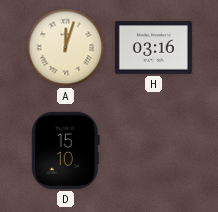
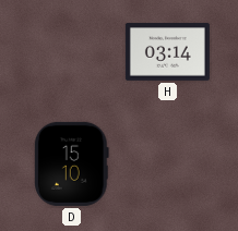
A: 12:03 -> none (66, 48)
H: 03:16 -> 03:14 (167, 52)
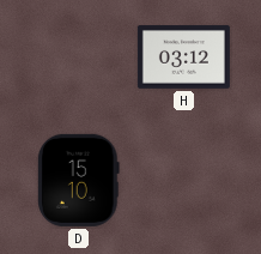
H: 03:14 -> 03:12 (183, 58)
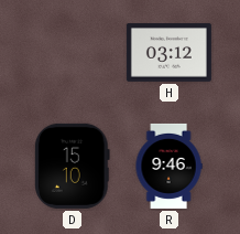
R: none -> 9:46 (168, 166)
